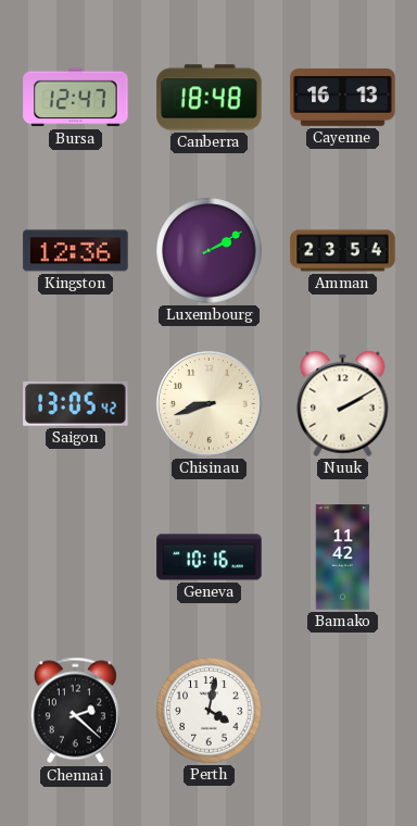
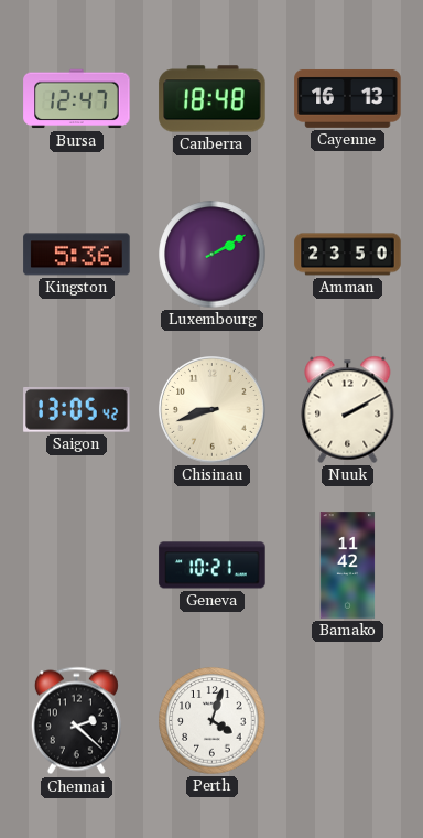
Kingston: 12:36 -> 5:36 (77, 255)
Amman: 23:54 -> 23:50 (348, 255)
Geneva: 10:16 -> 10:21 (213, 566)
Perth: 4:02 -> 4:03 (213, 721)
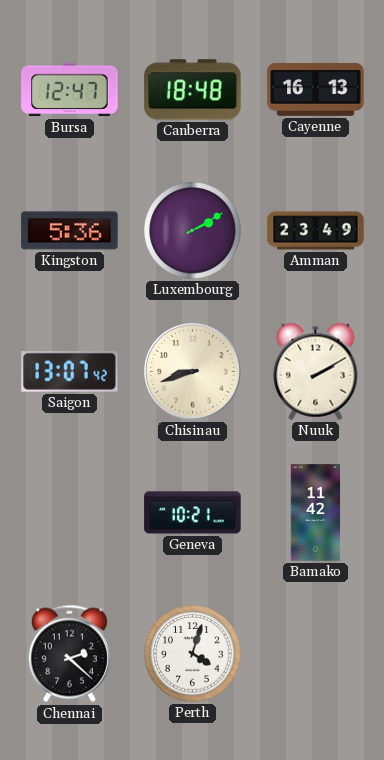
Amman: 23:50 -> 23:49 (316, 231)
Saigon: 13:05 -> 13:07 (70, 372)
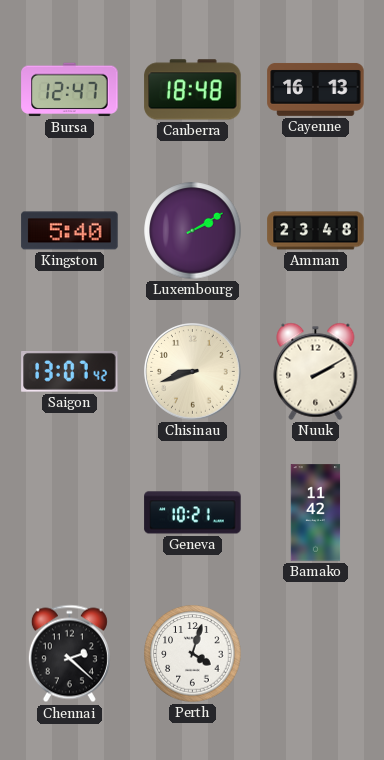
Kingston: 5:36 -> 5:40 (70, 231)
Amman: 23:49 -> 23:48 (316, 231)
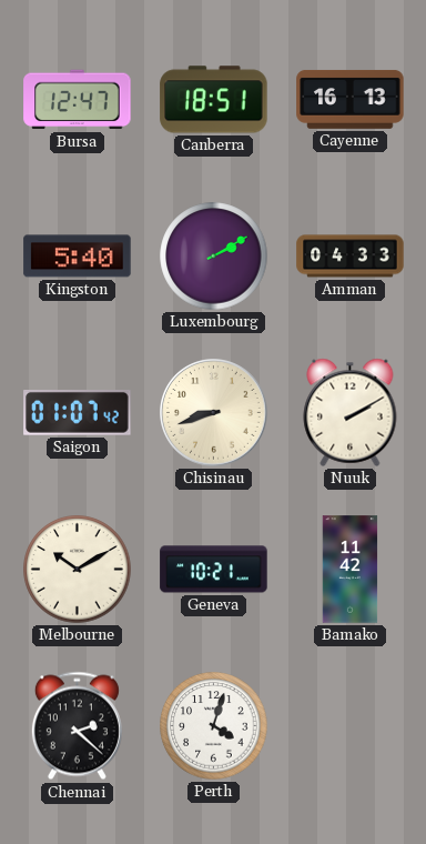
Canberra: 18:48 -> 18:51 (214, 100)
Amman: 23:48 -> 04:33 (351, 257)
Saigon: 13:07 -> 01:07 (78, 413)
Melbourne: none -> 10:10 (78, 570)
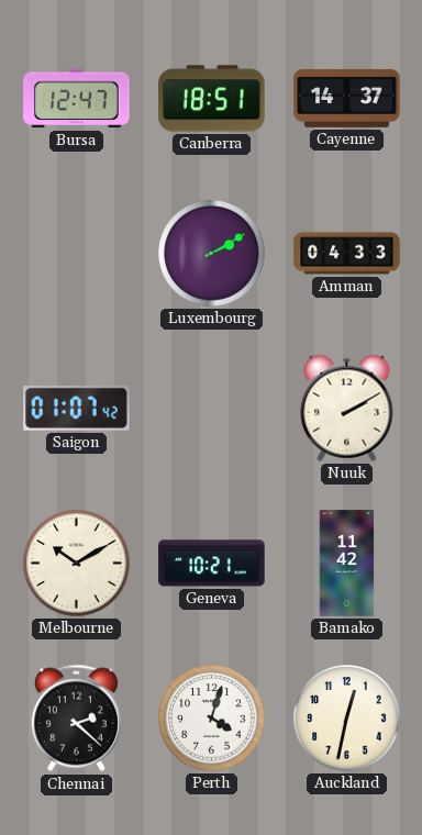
Cayenne: 16:13 -> 14:37 (347, 98)
Kingston: 5:40 -> none (78, 257)
Chisinau: 8:42 -> none (214, 413)
Auckland: none -> 12:32 (347, 719)
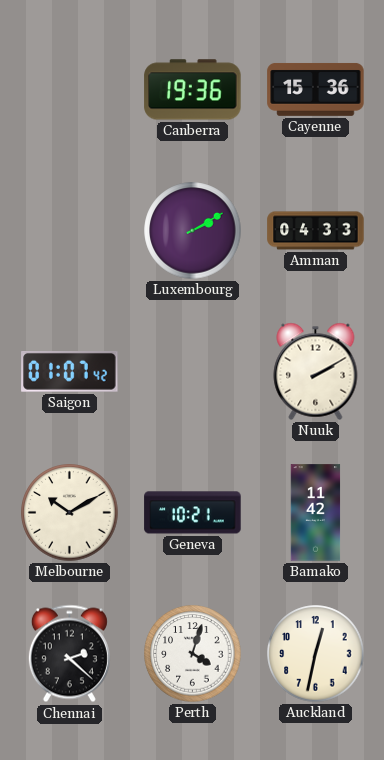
Bursa: 12:47 -> none (77, 99)
Canberra: 18:51 -> 19:36 (193, 90)
Cayenne: 14:37 -> 15:36 (316, 89)
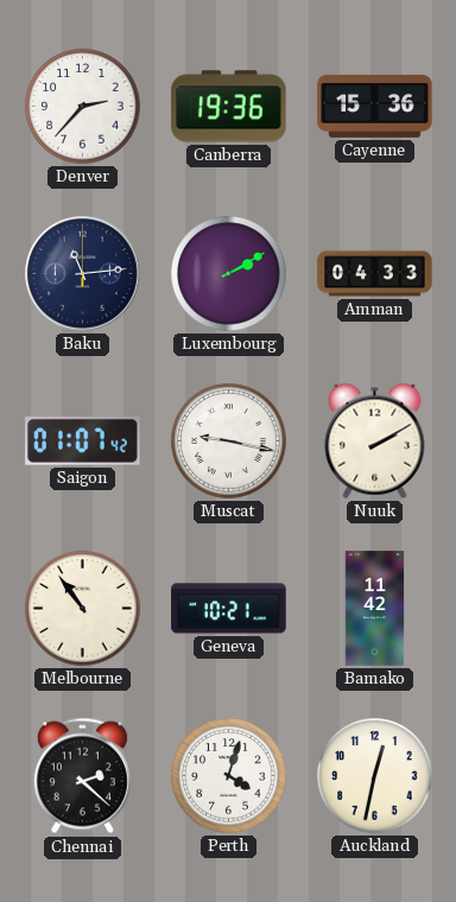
Denver: none -> 2:37 (83, 107)
Baku: none -> 11:14 (83, 274)
Muscat: none -> 9:17 (229, 442)
Melbourne: 10:10 -> 10:54 (83, 609)
